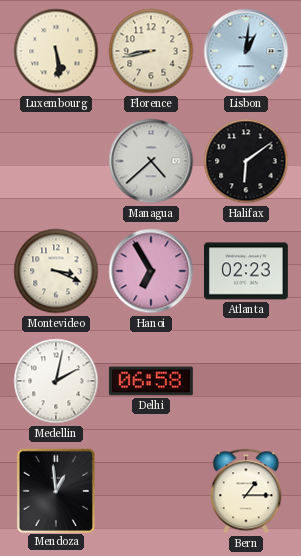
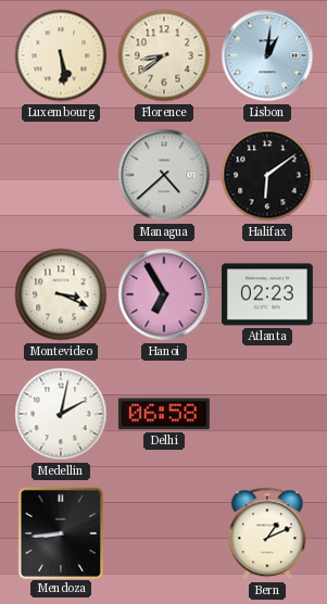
Florence: 8:43 -> 8:39 (164, 55)
Mendoza: 12:59 -> 8:44 (60, 532)
Bern: 1:15 -> 1:11 (267, 533)
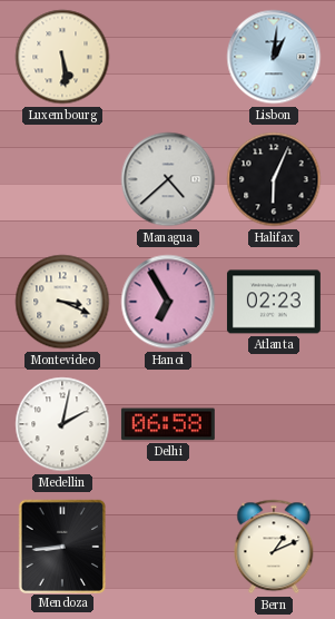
Florence: 8:39 -> none (164, 55)
Halifax: 6:09 -> 6:04 (274, 179)
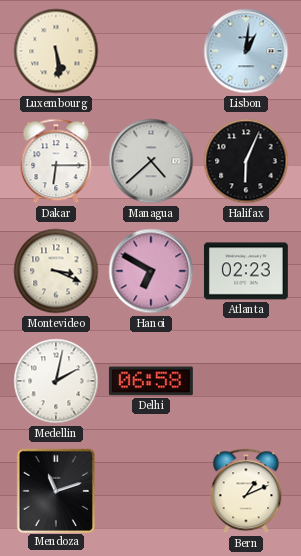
Dakar: none -> 6:15 (56, 161)
Hanoi: 6:55 -> 6:50 (151, 271)
Mendoza: 8:44 -> 11:12 (55, 490)
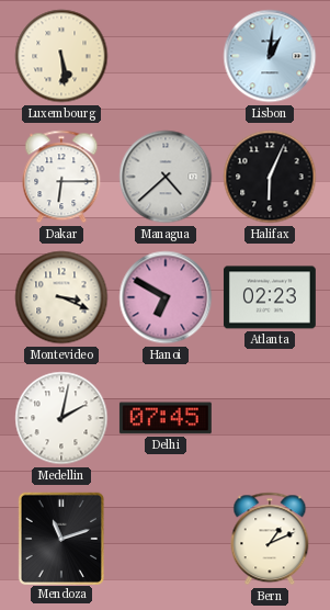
Delhi: 06:58 -> 07:45 (166, 418)
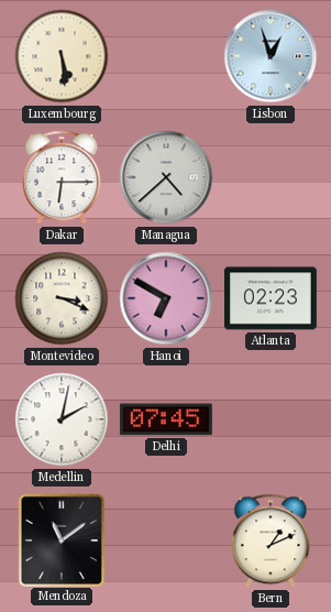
Lisbon: 1:01 -> 12:57 (271, 56)
Halifax: 6:04 -> none (270, 177)
Mendoza: 11:12 -> 11:09 (60, 539)
